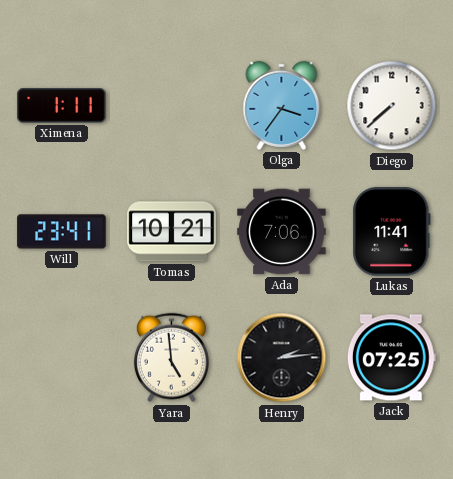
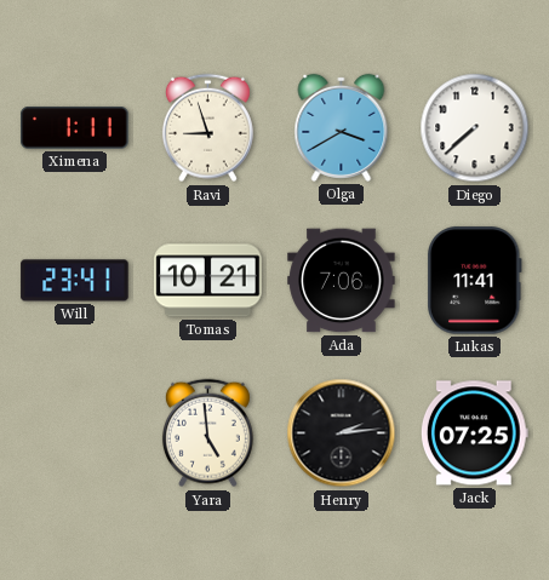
Ravi: none -> 8:57 (207, 128)
Olga: 3:36 -> 3:40 (342, 127)
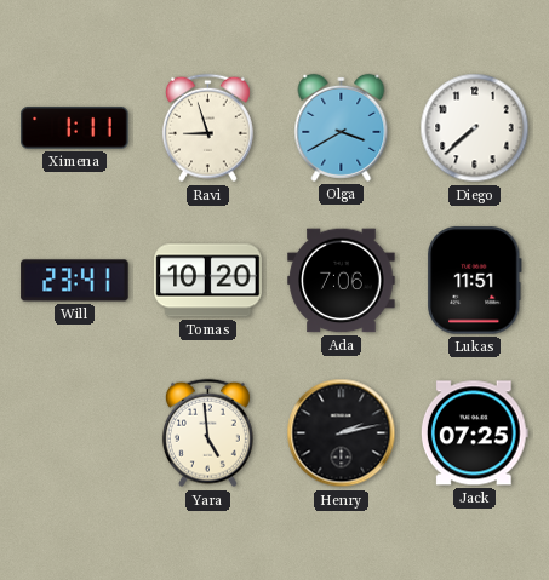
Tomas: 10:21 -> 10:20 (208, 281)
Lukas: 11:41 -> 11:51 (475, 281)
Henry: 2:14 -> 2:13 (342, 433)
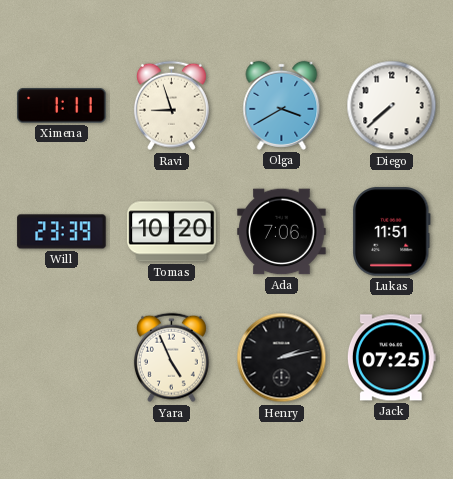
Will: 23:41 -> 23:39 (62, 232)
Yara: 4:59 -> 4:56 (171, 358)
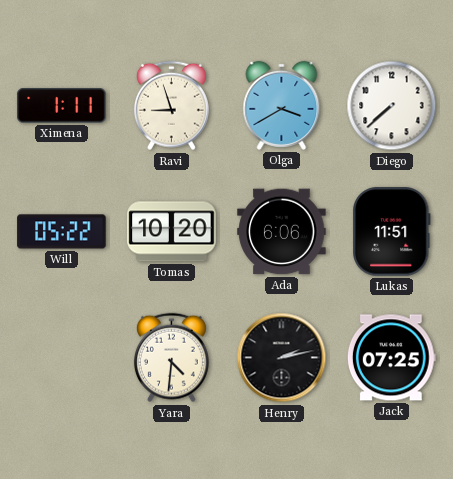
Will: 23:39 -> 05:22 (62, 232)
Ada: 7:06 -> 6:06 (282, 232)
Yara: 4:56 -> 4:31 (171, 358)
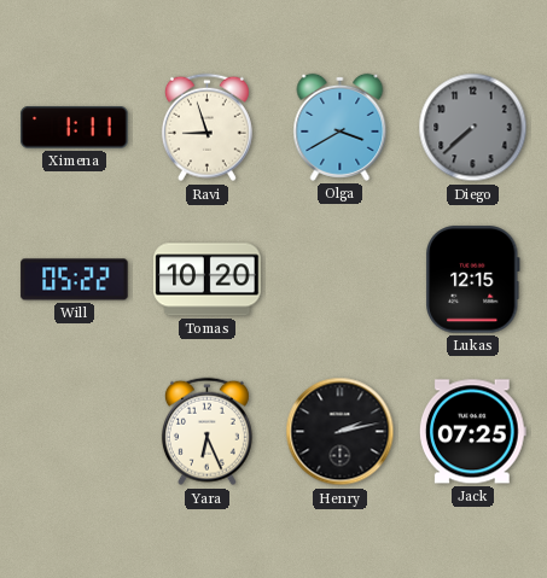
Diego dial: white -> grey (473, 128)
Ada: 6:06 -> none (282, 232)
Lukas: 11:51 -> 12:15 (473, 280)
Yara: 4:31 -> 6:26 (206, 432)
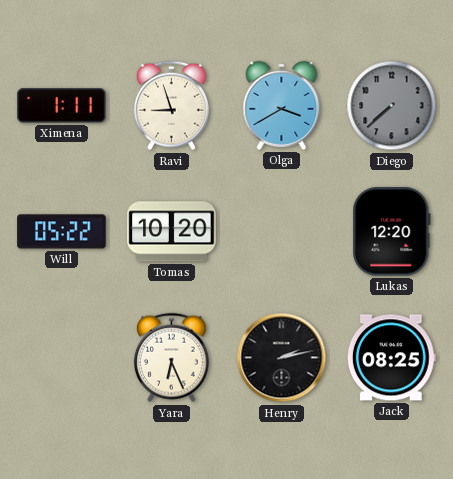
Lukas: 12:15 -> 12:20 (392, 232)
Jack: 07:25 -> 08:25 (391, 358)
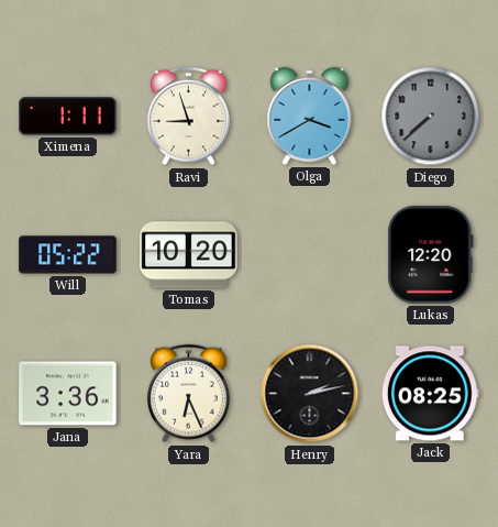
Jana: none -> 3:36 (68, 394)
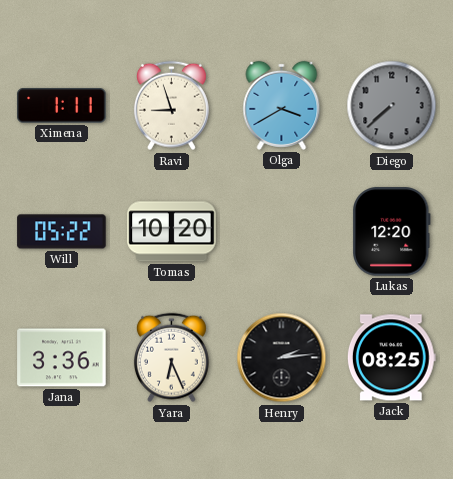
Henry: 2:13 -> 2:14 (282, 358)
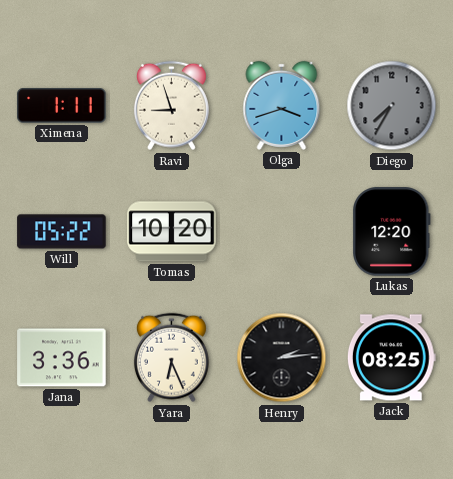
Olga: 3:40 -> 3:42 (282, 105)
Diego: 7:38 -> 7:35 (392, 106)
